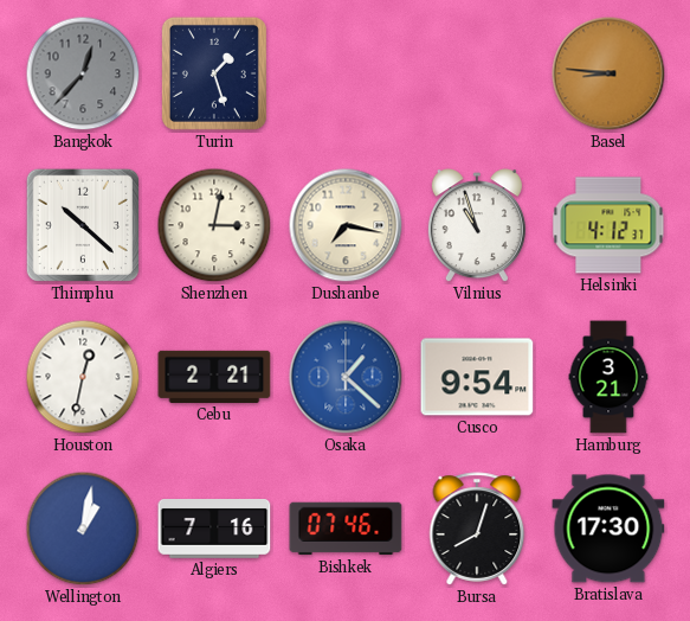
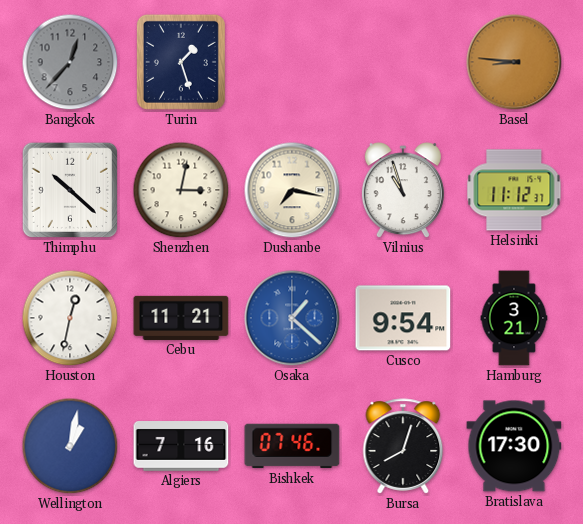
Helsinki: 4:12 -> 11:12 (514, 190)
Cebu: 2:21 -> 11:21 (181, 318)
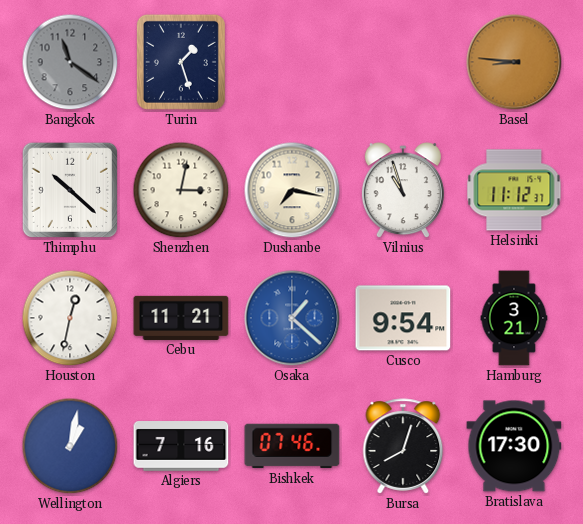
Bangkok: 12:37 -> 11:21 (70, 62)
